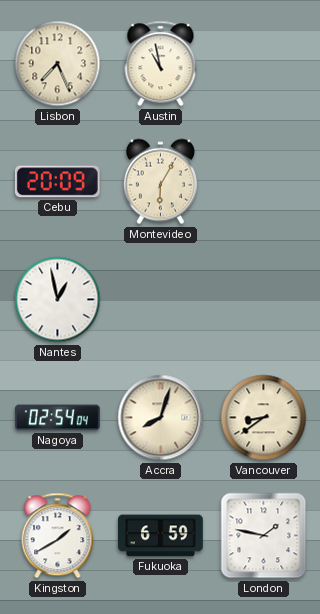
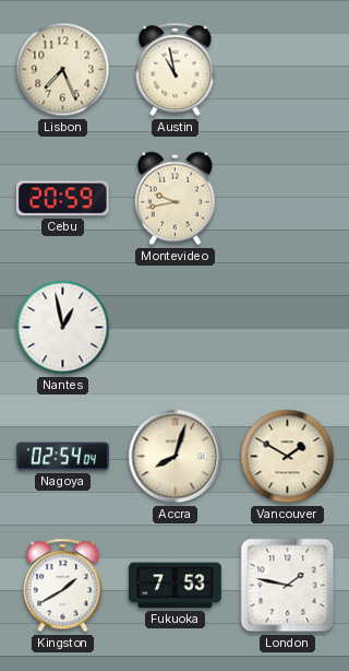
Cebu: 20:09 -> 20:59 (62, 199)
Montevideo: 6:05 -> 9:43 (174, 199)
Vancouver: 8:39 -> 1:50 (288, 457)
Fukuoka: 6:59 -> 7:53 (176, 586)
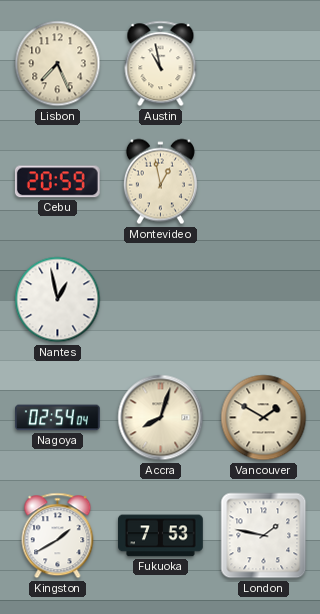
Montevideo: 9:43 -> 12:58 (160, 182)
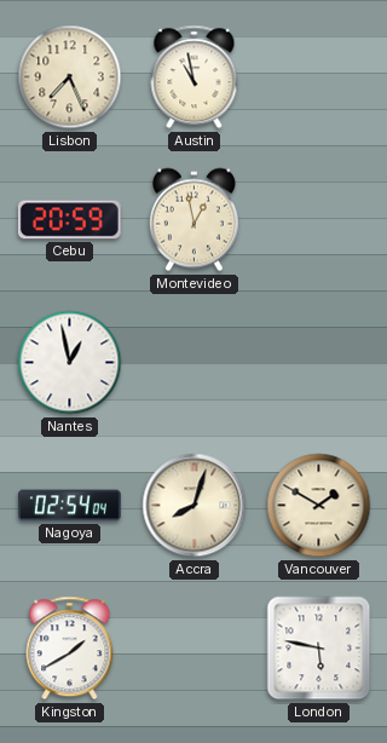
Fukuoka: 7:53 -> none (161, 536)
London: 1:47 -> 5:47 (319, 649)
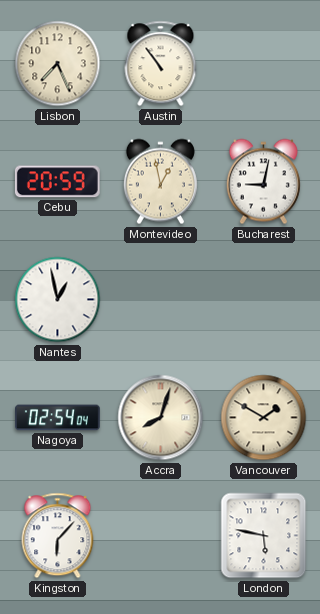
Austin: 10:58 -> 10:54 (161, 64)
Bucharest: none -> 9:02 (263, 182)
Kingston: 1:40 -> 6:07 (58, 536)
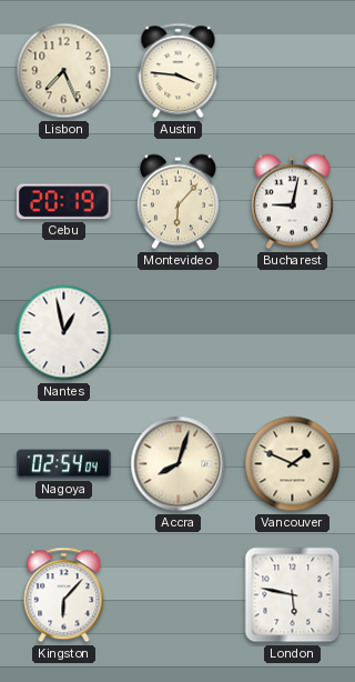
Austin: 10:54 -> 3:46 (179, 71)
Cebu: 20:59 -> 20:19 (63, 202)
Montevideo: 12:58 -> 6:07 (177, 202)
Vancouver: 1:50 -> 1:49 (293, 464)
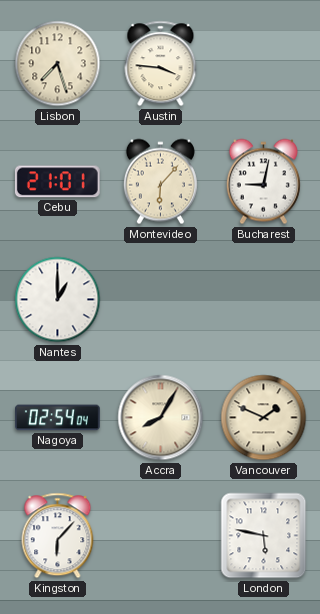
Lisbon: 7:26 -> 7:27 (58, 64)
Cebu: 20:19 -> 21:01 (57, 182)
Nantes: 12:58 -> 1:00 (58, 300)
Accra: 8:03 -> 8:05 (161, 418)
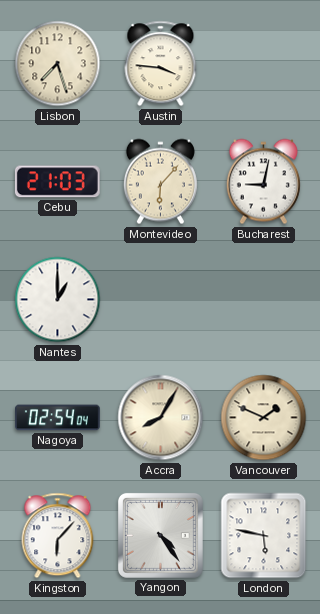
Cebu: 21:01 -> 21:03 (57, 182)
Yangon: none -> 4:24 (160, 535)
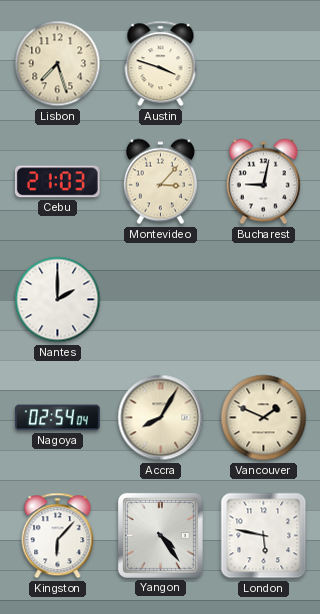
Austin: 3:46 -> 3:48 (161, 64)
Montevideo: 6:07 -> 3:07 (160, 182)
Nantes: 1:00 -> 2:00 (58, 300)
